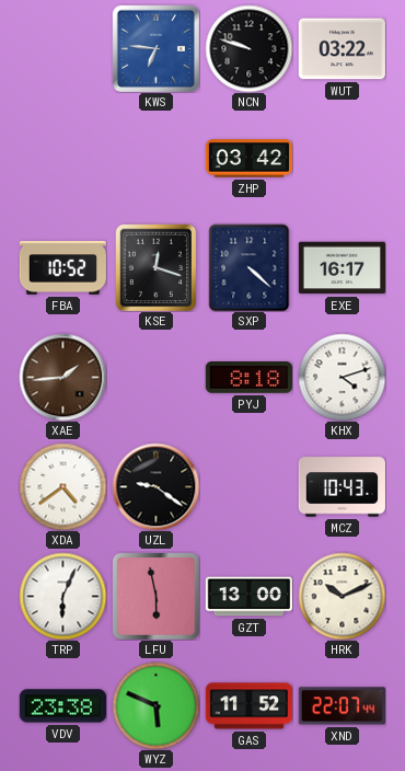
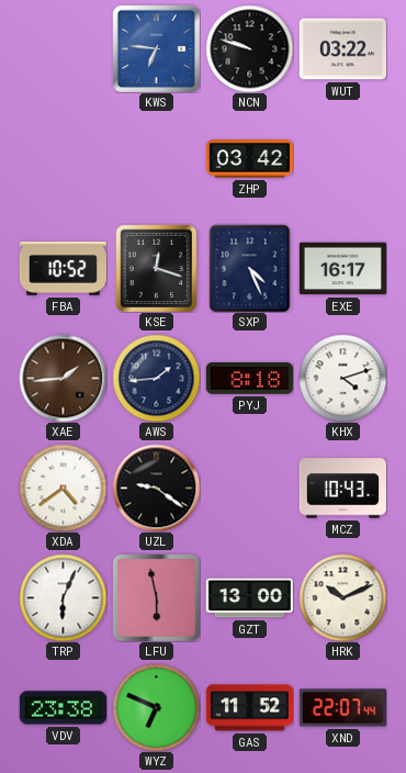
SXP: 4:22 -> 4:26 (250, 268)
AWS: none -> 1:44 (156, 378)
WYZ: 5:49 -> 6:49 (156, 707)
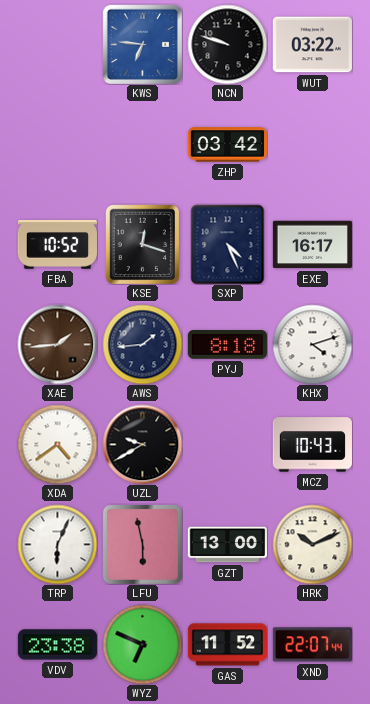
UZL: 9:21 -> 9:40 (142, 444)
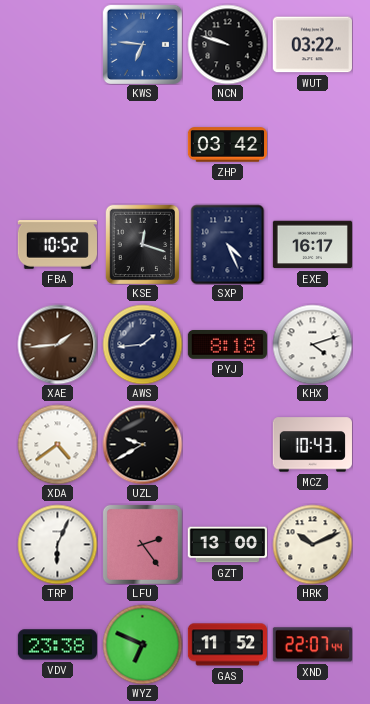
LFU: 5:58 -> 2:24 (142, 544)
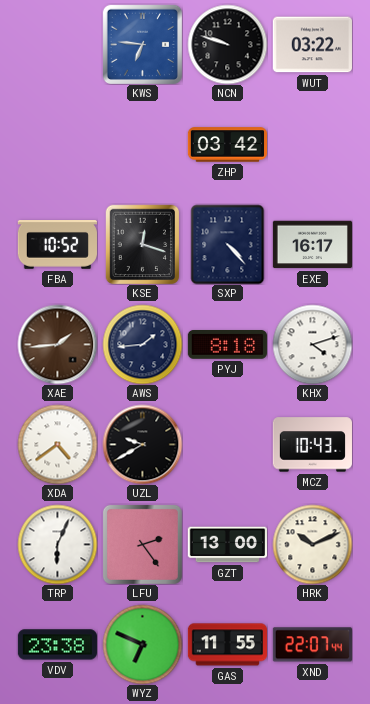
SXP: 4:26 -> 4:23 (228, 244)
GAS: 11:52 -> 11:55 (227, 645)
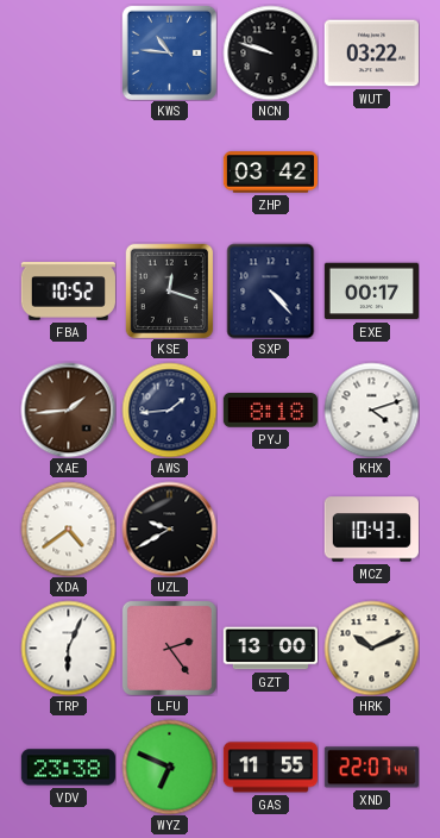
KWS: 6:46 -> 10:46 (169, 52)
EXE: 16:17 -> 00:17 (371, 292)
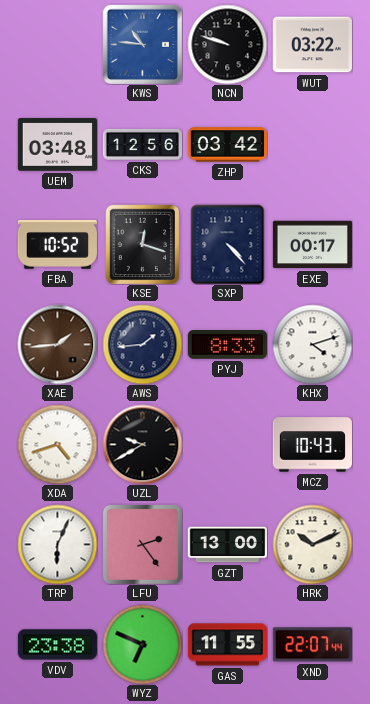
UEM: none -> 03:48 (57, 145)
CKS: none -> 12:56 (142, 144)
PYJ: 8:18 -> 8:33 (227, 345)
XDA: 4:39 -> 4:42 (57, 444)
